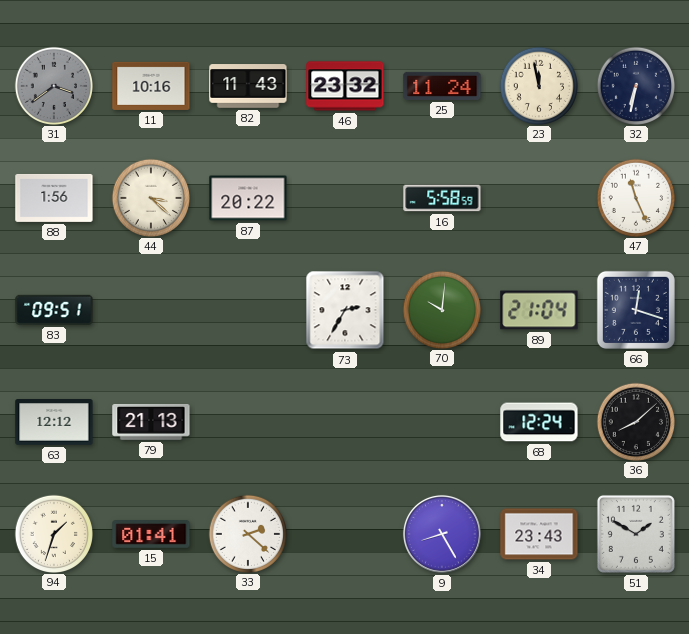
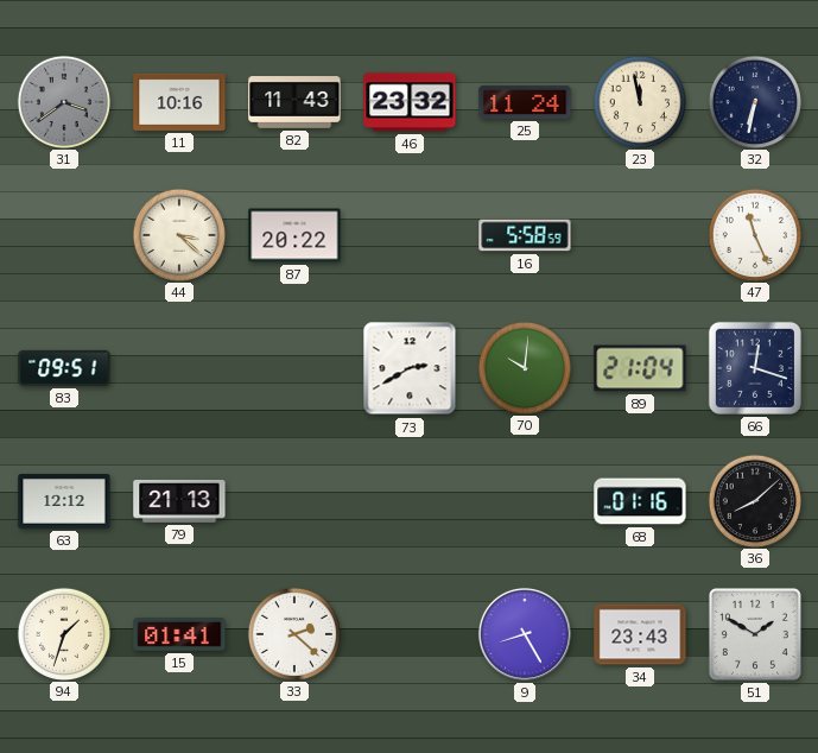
88: 1:56 -> none (54, 198)
73: 2:35 -> 2:40 (410, 368)
68: 12:24 -> 01:16 (640, 501)
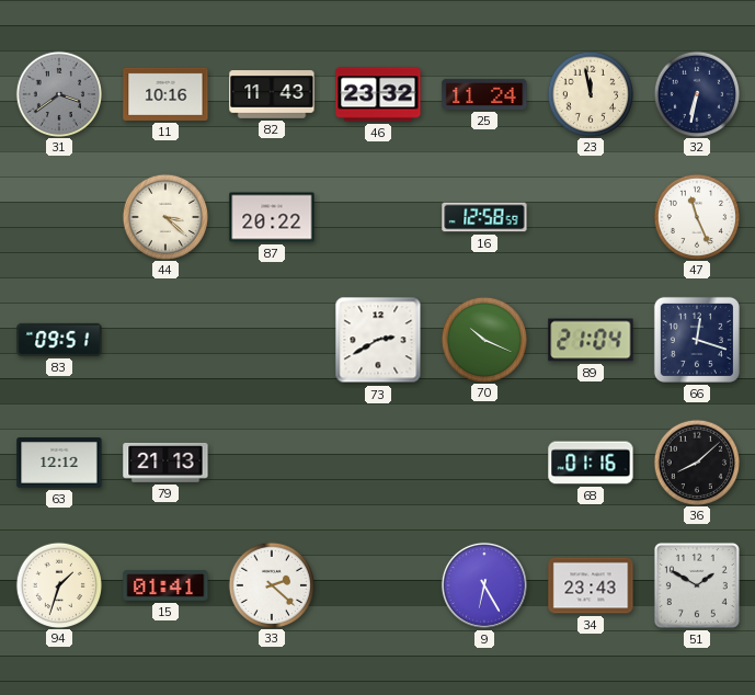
16: 5:58 -> 12:58 (484, 217)
70: 10:01 -> 10:19 (483, 339)
9: 8:25 -> 6:25 (484, 585)
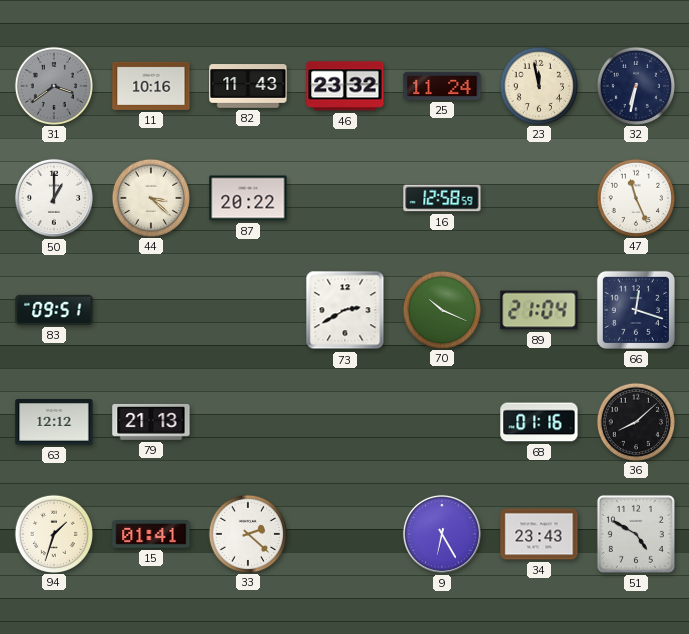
50: none -> 1:00 (54, 198)
51: 1:50 -> 4:50 (636, 534)
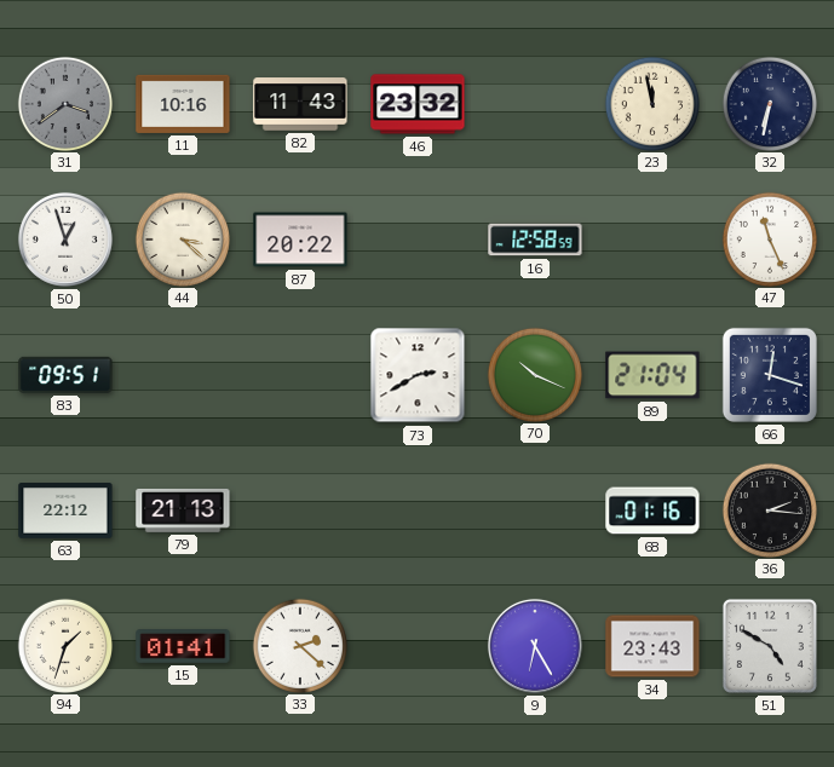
25: 11:24 -> none (442, 86)
50: 1:00 -> 12:57 (65, 240)
63: 12:12 -> 22:12 (65, 512)
36: 8:08 -> 2:16 (769, 509)
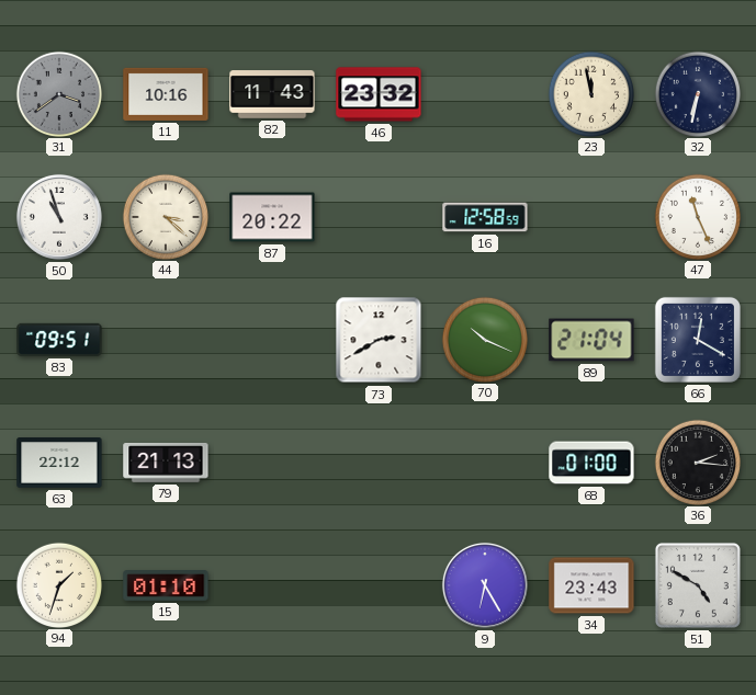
50: 12:57 -> 10:57 (59, 217)
66: 12:18 -> 12:20 (698, 340)
68: 01:16 -> 01:00 (591, 463)
15: 01:41 -> 01:10 (166, 586)
33: 2:22 -> none (299, 645)
